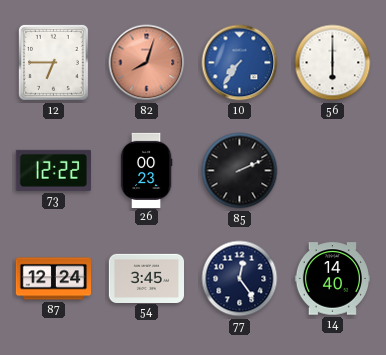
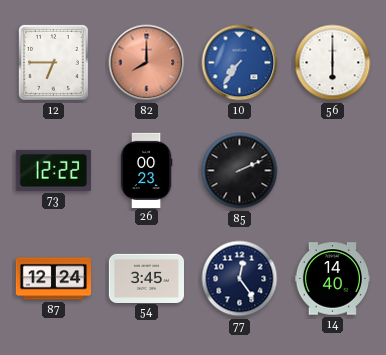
82: 8:03 -> 8:00 (147, 63)
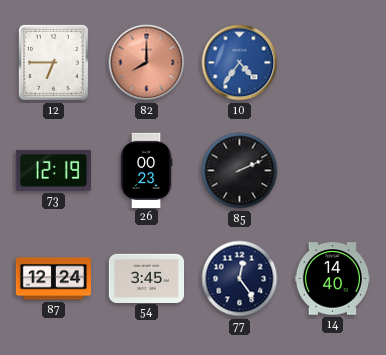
10: 7:36 -> 4:36 (240, 63)
56: 6:00 -> none (333, 63)
73: 12:22 -> 12:19 (53, 170)
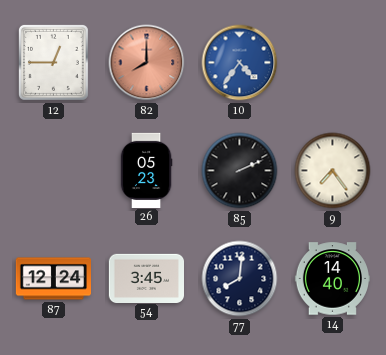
12: 6:45 -> 12:45 (53, 62)
73: 12:19 -> none (53, 170)
26: 00:23 -> 05:23 (146, 170)
9: none -> 7:24 (333, 171)
77: 12:24 -> 8:01 (240, 279)
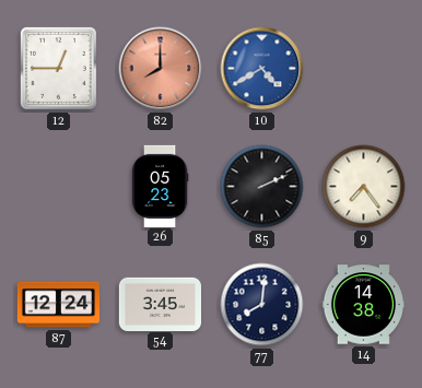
10: 4:36 -> 4:40 (262, 69)
14: 14:40 -> 14:38 (363, 305)
